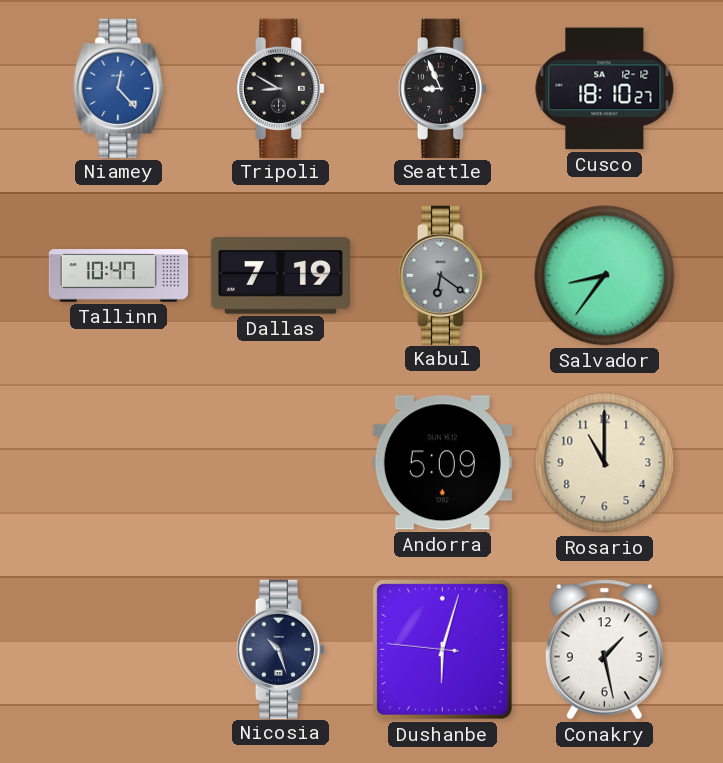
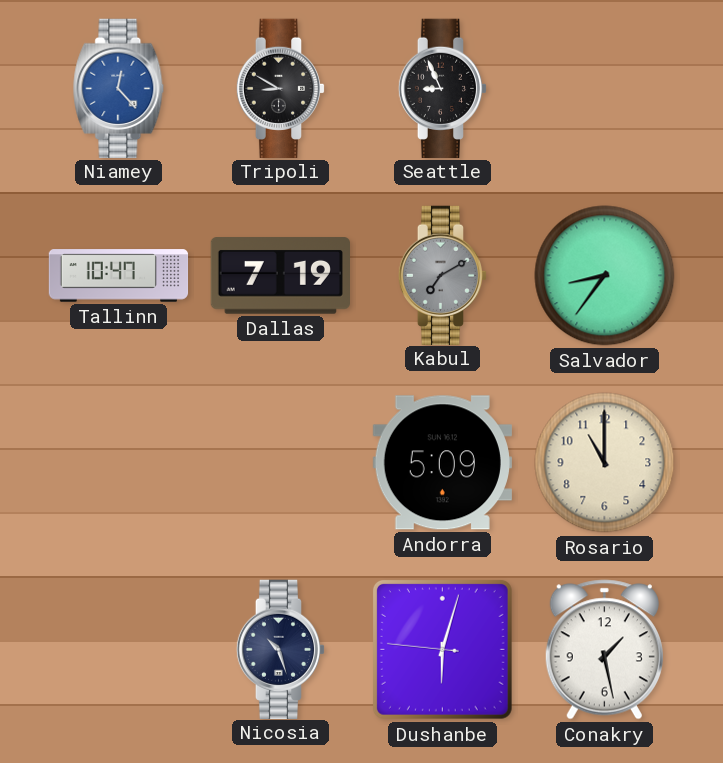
Cusco: 18:10 -> none (605, 89)
Kabul: 6:21 -> 7:10 (443, 275)
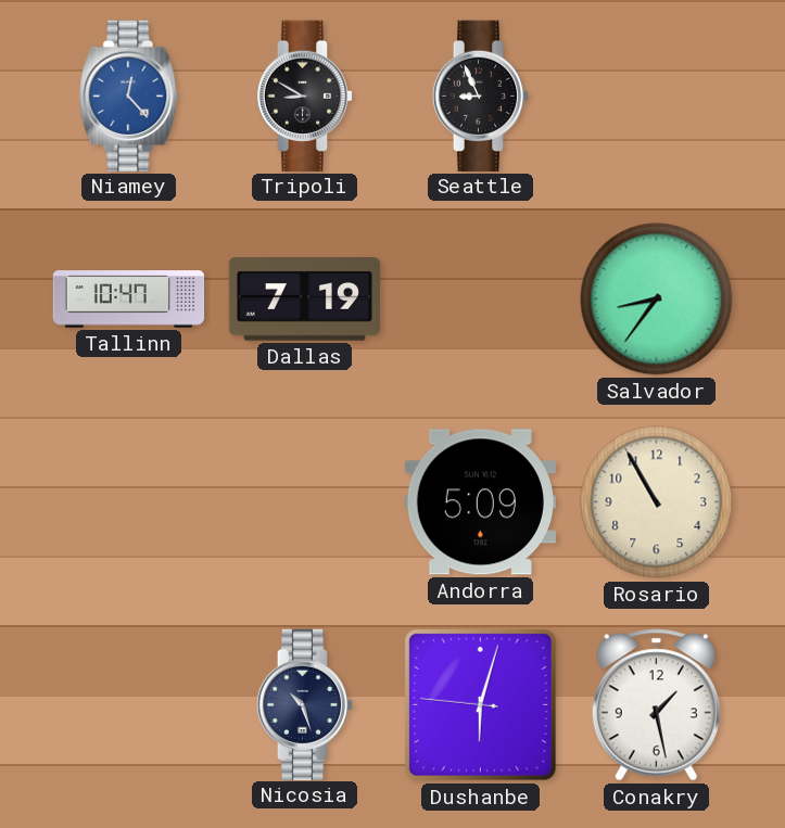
Kabul: 7:10 -> none (443, 275)
Rosario: 11:00 -> 10:55 (657, 502)
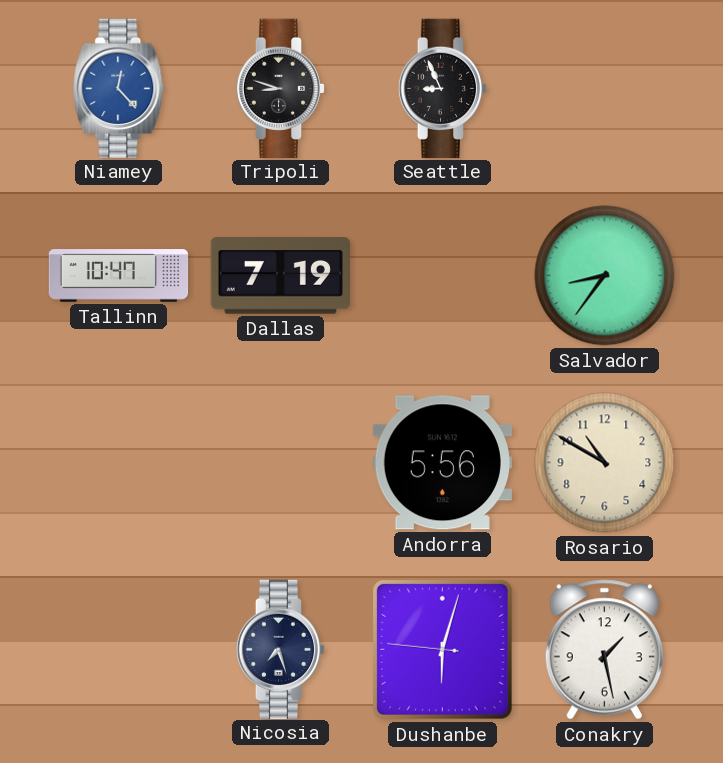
Tripoli: 8:50 -> 8:48 (281, 88)
Andorra: 5:09 -> 5:56 (442, 463)
Rosario: 10:55 -> 10:50 (605, 463)
Nicosia: 10:27 -> 7:27 (281, 649)
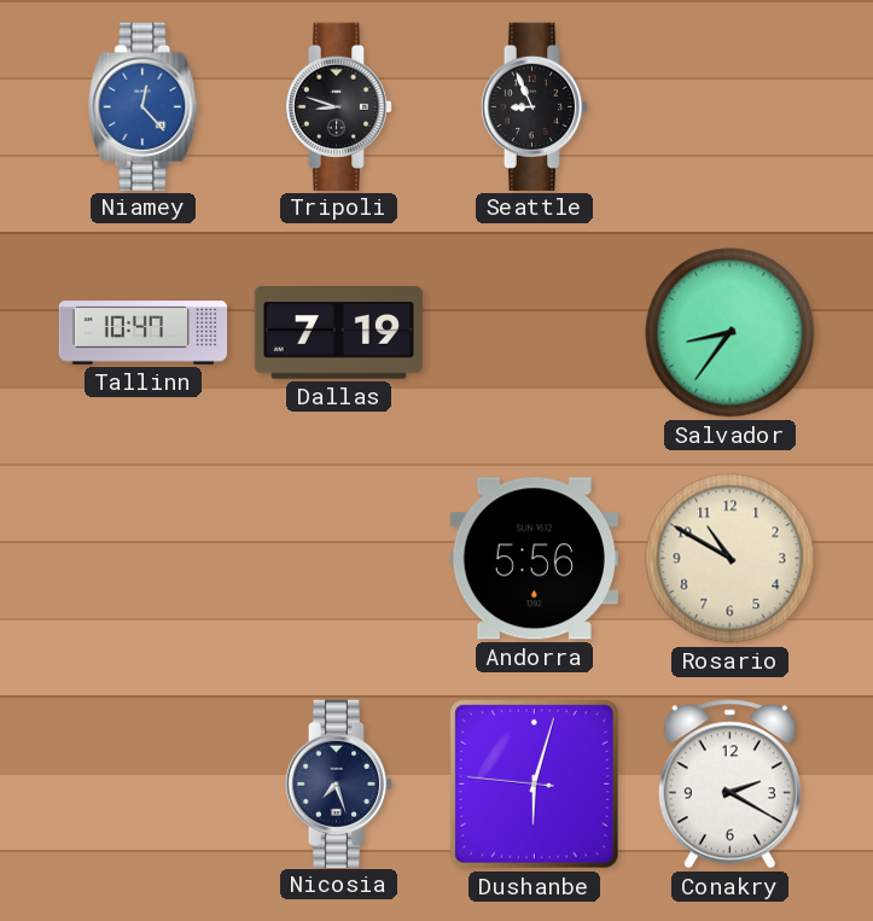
Conakry: 1:28 -> 2:20 (729, 785)
